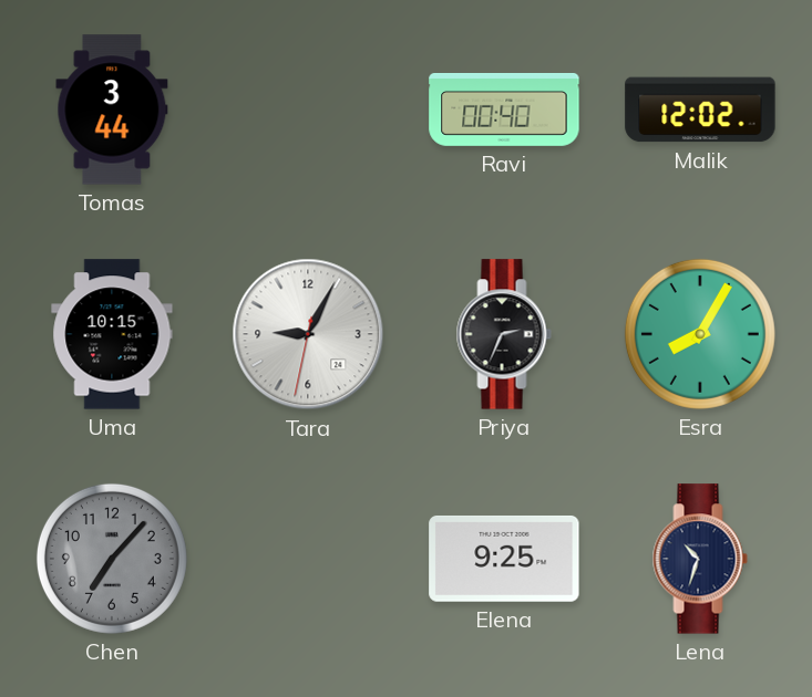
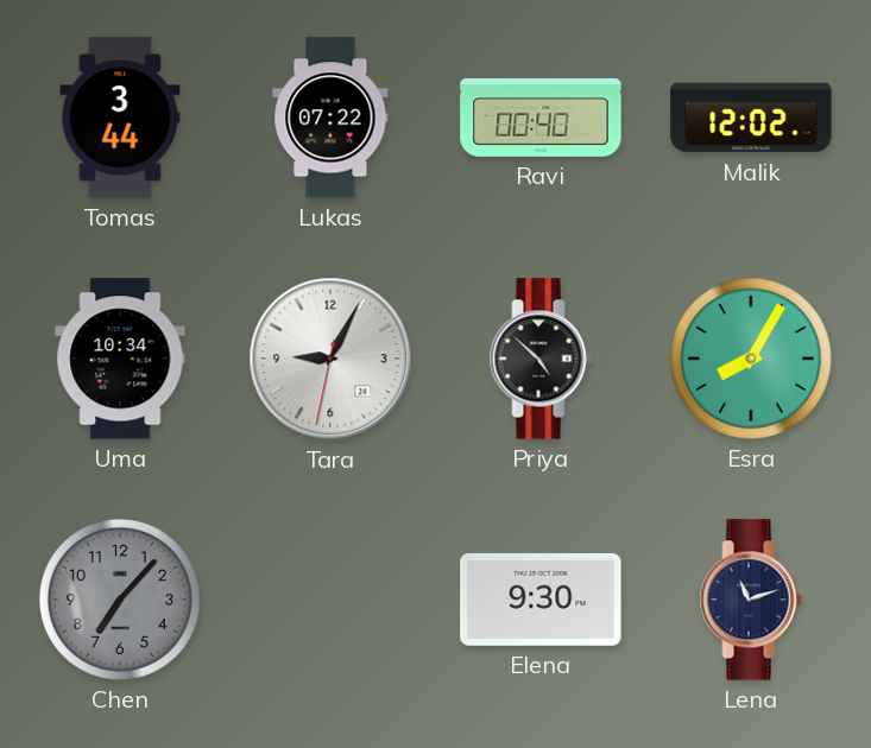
Lukas: none -> 07:22 (330, 118)
Uma: 10:15 -> 10:34 (120, 359)
Priya: 2:34 -> 4:52 (541, 359)
Elena: 9:25 -> 9:30 (541, 600)
Lena: 10:33 -> 11:12 (751, 600)
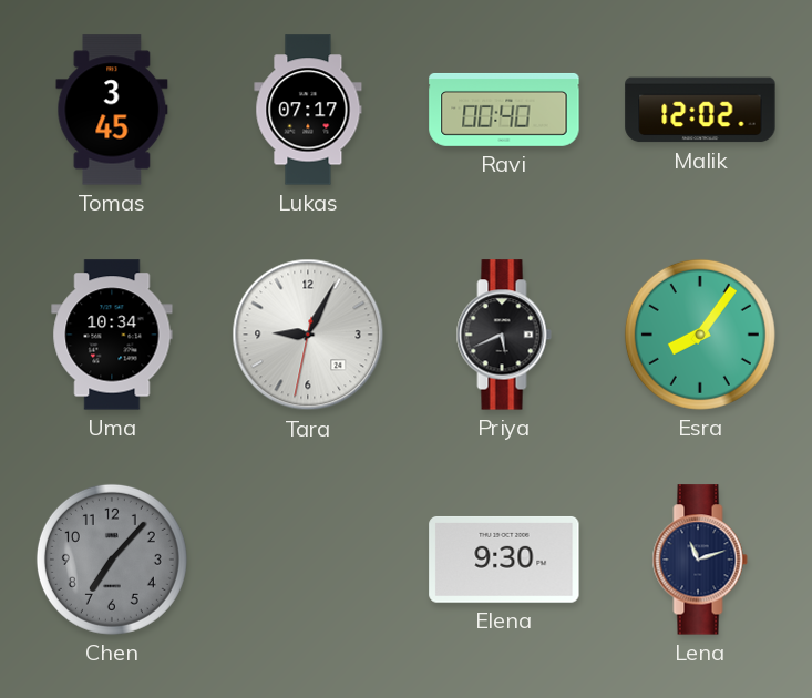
Tomas: 3:44 -> 3:45 (112, 110)
Lukas: 07:22 -> 07:17 (308, 110)
Priya: 4:52 -> 5:41 (504, 335)
Esra: 8:05 -> 8:06 (700, 335)
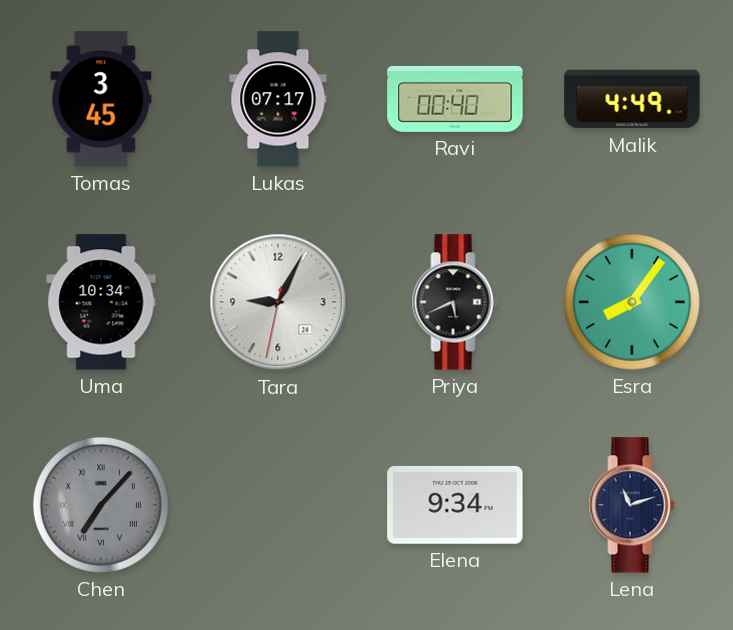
Malik: 12:02 -> 4:49 (632, 99)
Chen numerals: Arabic -> Roman (101, 505)
Elena: 9:30 -> 9:34 (455, 505)
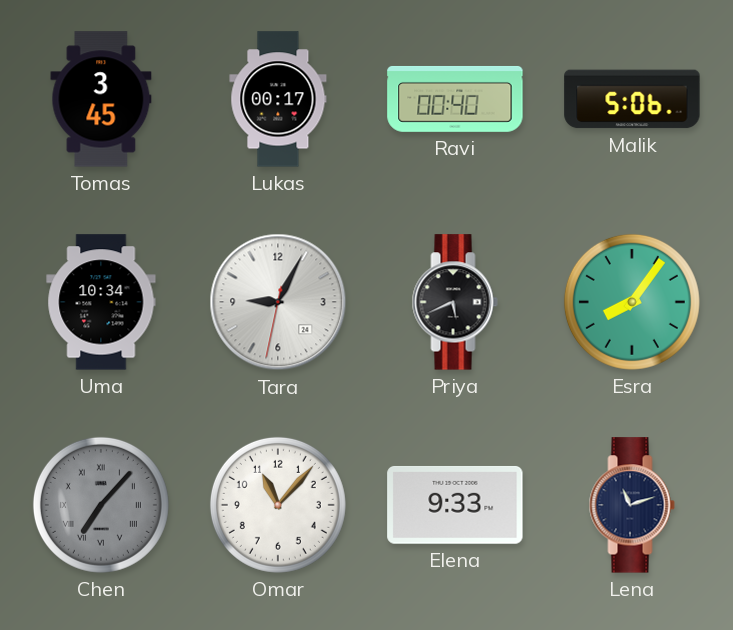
Lukas: 07:17 -> 00:17 (278, 99)
Malik: 4:49 -> 5:06 (632, 99)
Omar: none -> 11:07 (278, 505)
Elena: 9:34 -> 9:33 (455, 505)
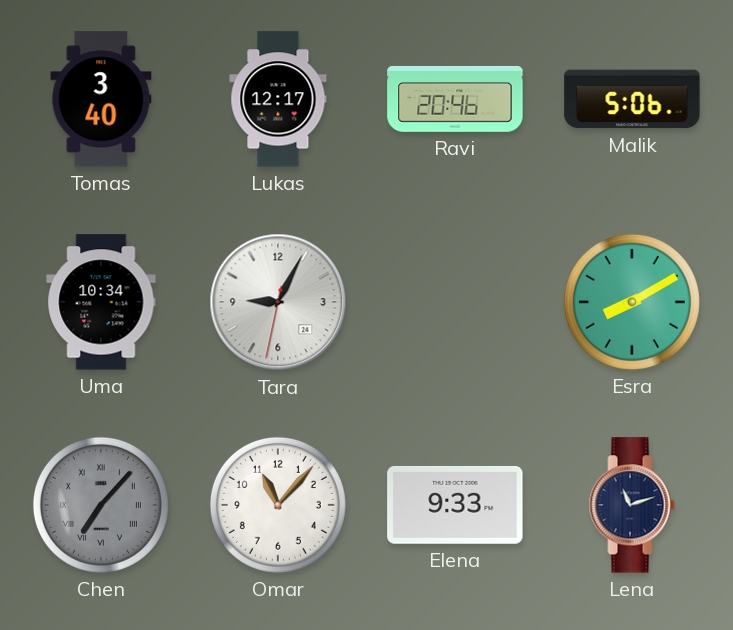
Tomas: 3:45 -> 3:40 (101, 99)
Lukas: 00:17 -> 12:17 (278, 99)
Ravi: 00:40 -> 20:46 (455, 99)
Priya: 5:41 -> none (455, 302)
Esra: 8:06 -> 8:10 (632, 302)
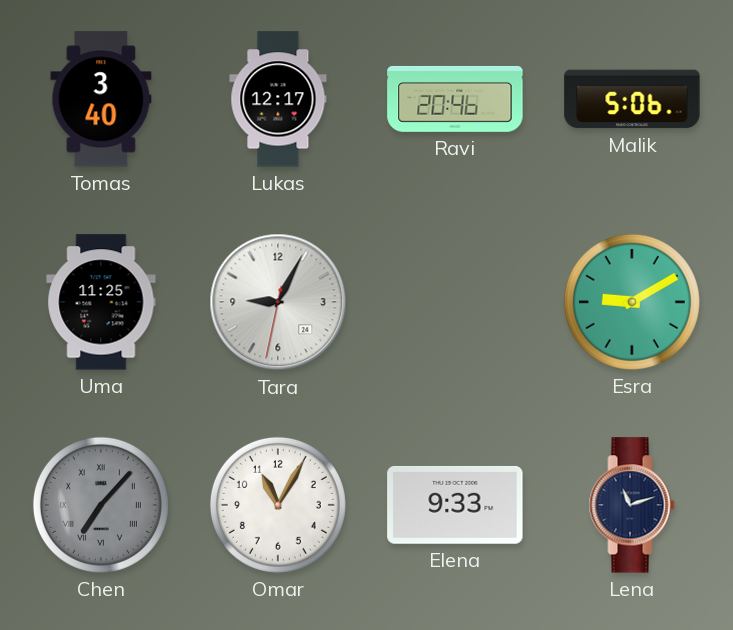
Uma: 10:34 -> 11:25 (101, 302)
Esra: 8:10 -> 9:10 (632, 302)
Omar: 11:07 -> 11:05 (278, 505)
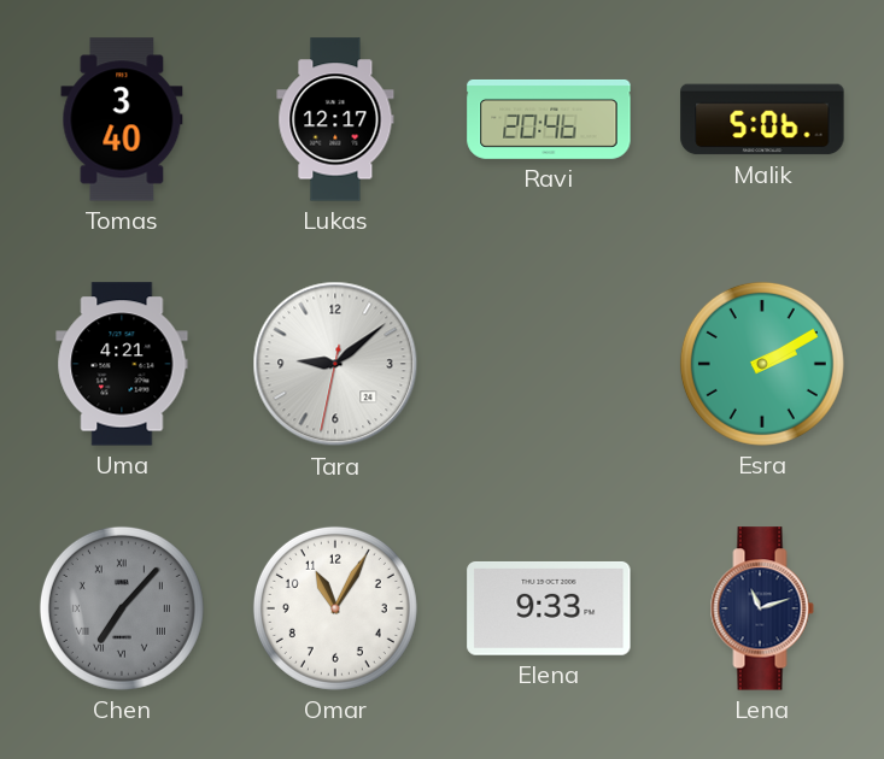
Uma: 11:25 -> 4:21 (122, 364)
Tara: 9:04 -> 9:08 (335, 364)
Esra: 9:10 -> 2:10 (762, 364)
